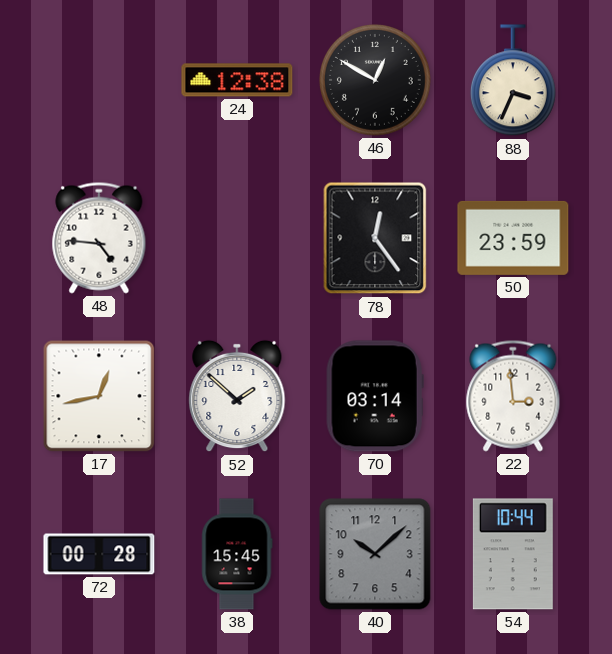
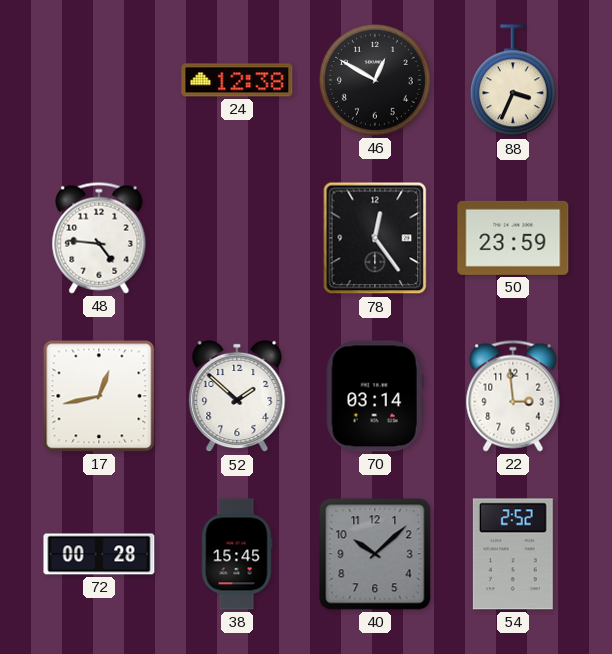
54: 10:44 -> 2:52 (513, 554)
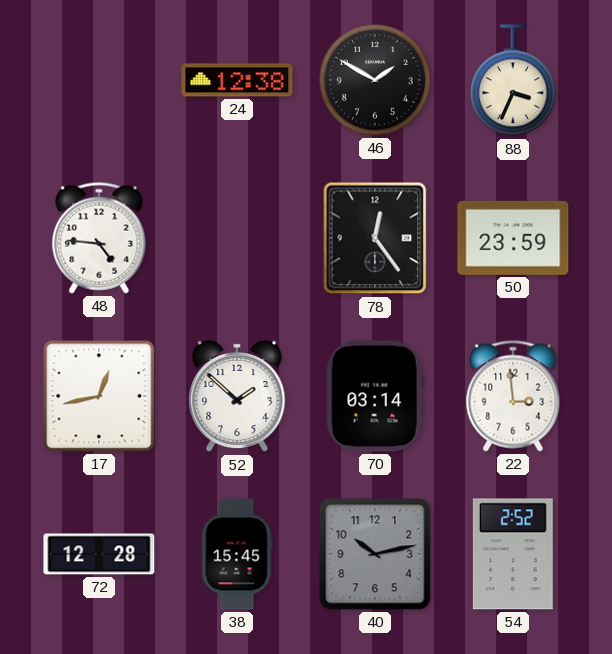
46: 12:50 -> 1:50 (375, 80)
72: 00:28 -> 12:28 (99, 554)
40: 10:08 -> 10:13 (375, 554)
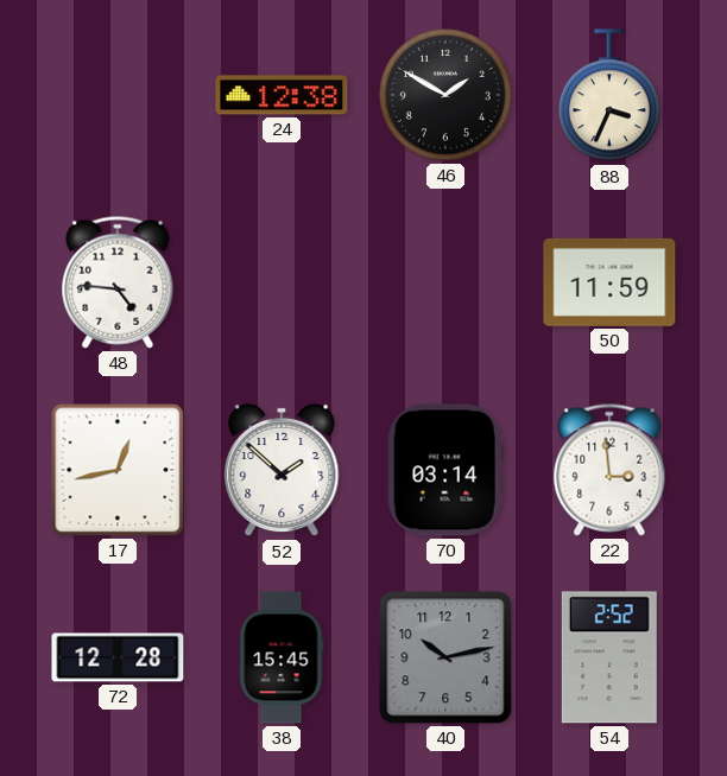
78: 12:24 -> none (375, 238)
50: 23:59 -> 11:59 (609, 282)
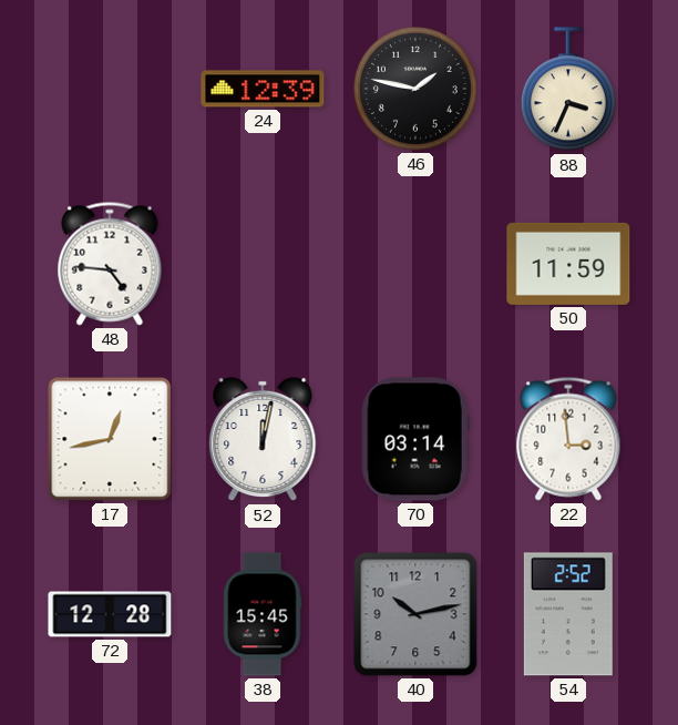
24: 12:38 -> 12:39 (263, 89)
46: 1:50 -> 1:47 (415, 89)
52: 1:52 -> 12:02 (263, 439)
